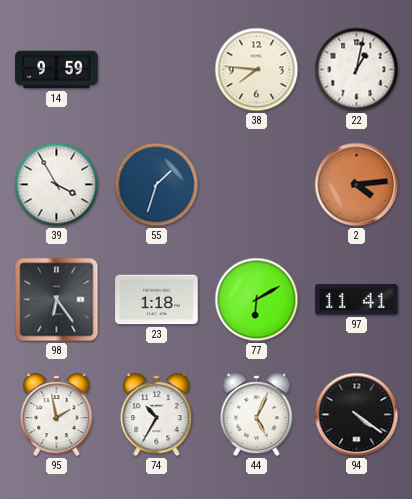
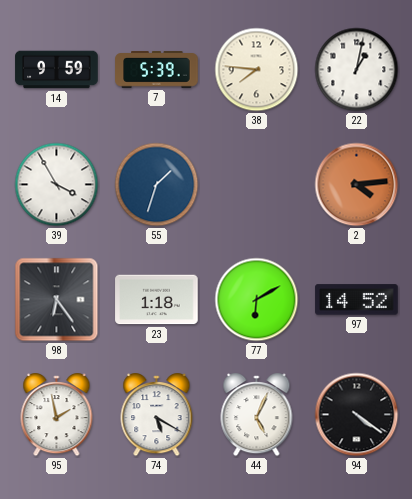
7: none -> 5:39 (157, 70)
97: 11:41 -> 14:52 (357, 300)
74: 10:35 -> 5:20 (157, 416)
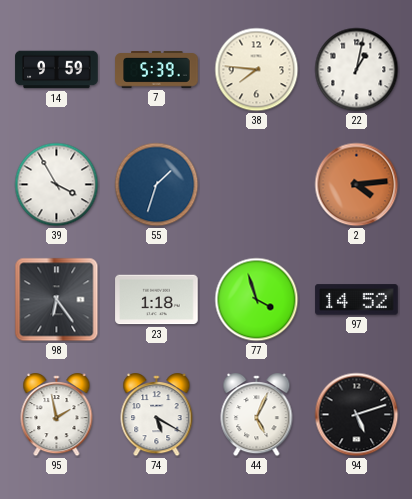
77: 6:10 -> 3:57 (257, 300)
94: 4:21 -> 5:12 (357, 415)
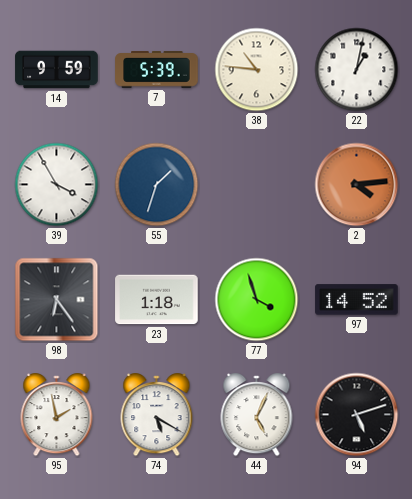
38: 7:46 -> 10:46 (257, 70)
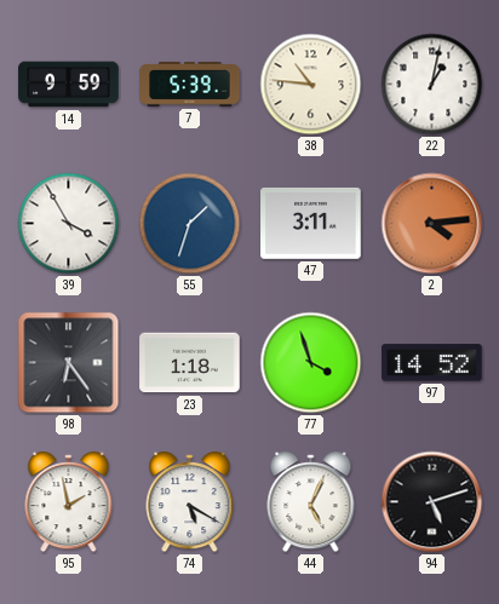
47: none -> 3:11 (311, 223)
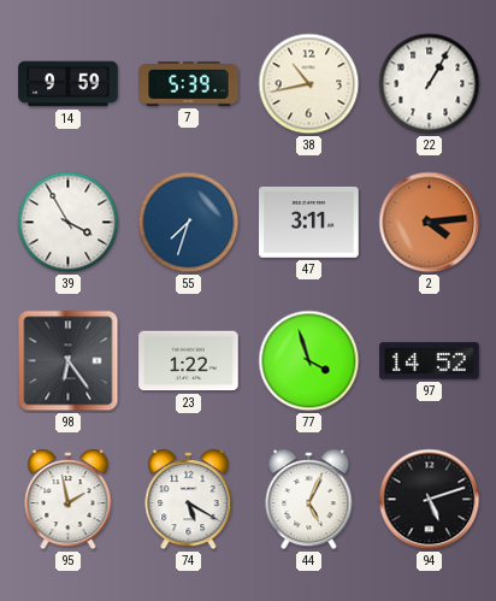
38: 10:46 -> 10:43 (309, 84)
22: 1:02 -> 1:05 (430, 84)
55: 1:33 -> 7:33 (189, 223)
23: 1:18 -> 1:22 (189, 361)
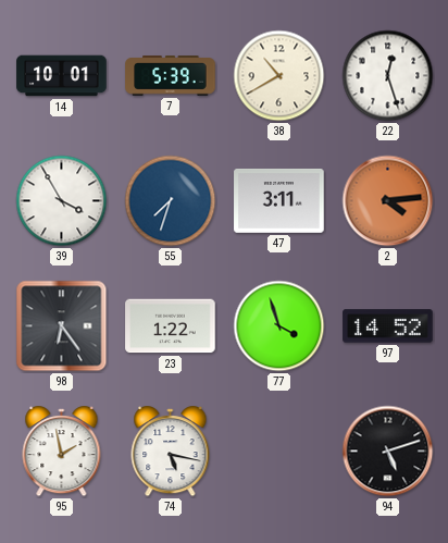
14: 9:59 -> 10:01 (62, 76)
38: 10:43 -> 10:40 (279, 76)
22: 1:05 -> 12:27 (388, 76)
74: 5:20 -> 5:17 (171, 453)
44: 5:04 -> none (309, 501)
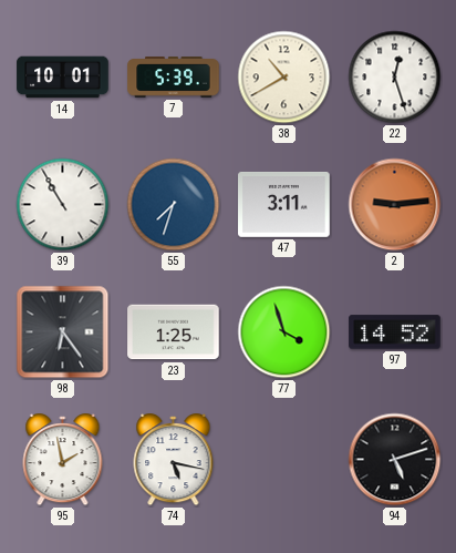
39: 3:55 -> 10:55 (63, 205)
2: 4:14 -> 9:14 (395, 205)
23: 1:22 -> 1:25 (174, 332)
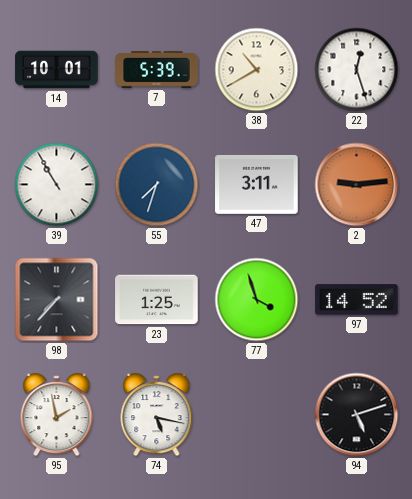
98: 6:24 -> 7:37 (57, 300)
